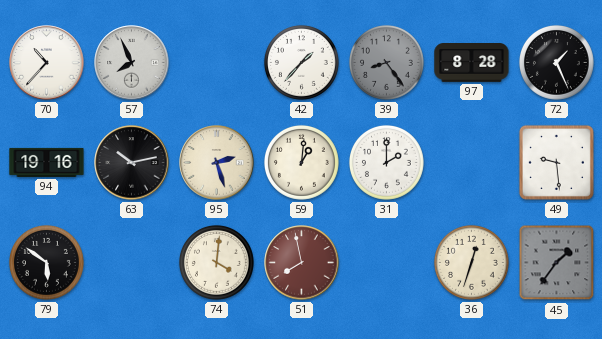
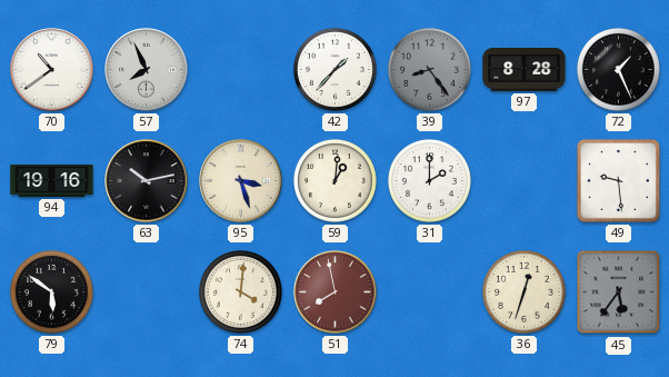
70: 10:37 -> 10:39 (52, 70)
95: 2:27 -> 3:27 (241, 181)
45: 1:36 -> 5:36 (619, 292)
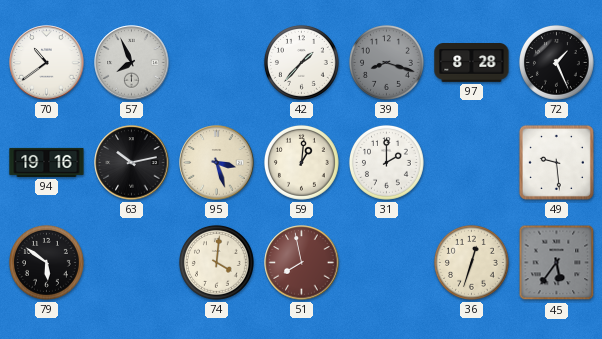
39: 8:24 -> 8:18 (387, 63)
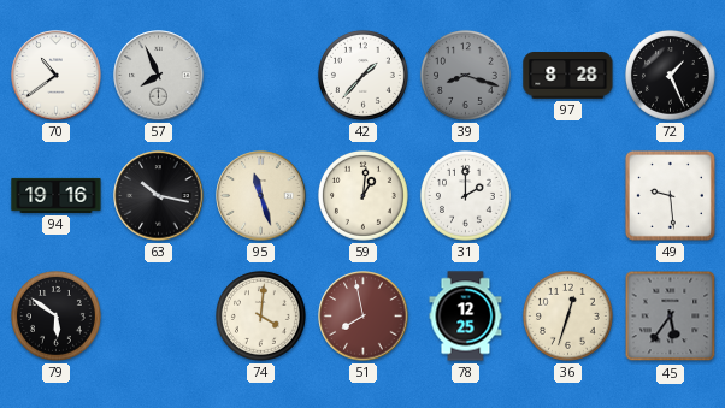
63: 10:13 -> 10:17 (159, 196)
95: 3:27 -> 11:27 (261, 196)
78: none -> 12:25 (466, 317)
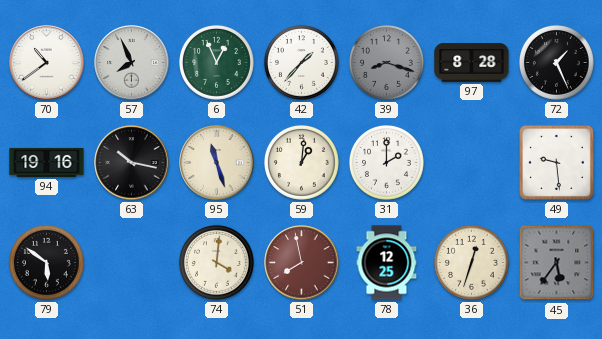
6: none -> 12:56 (217, 63)
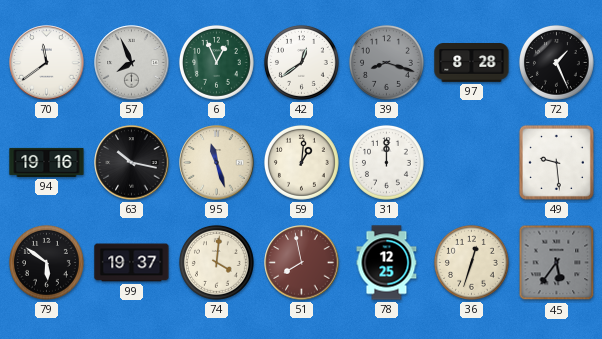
70: 10:39 -> 11:39 (47, 63)
42: 1:37 -> 12:39 (302, 63)
31: 2:00 -> 12:00 (387, 163)
99: none -> 19:37 (132, 263)
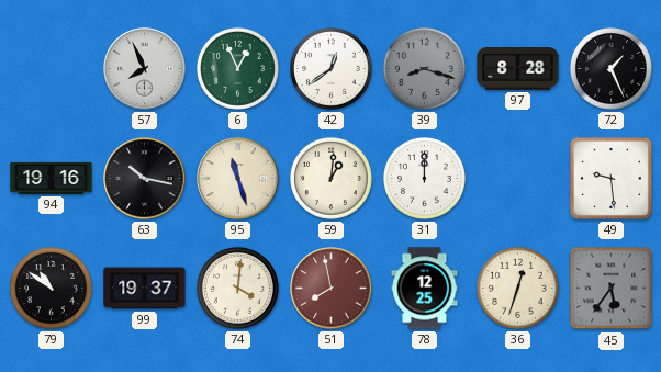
70: 11:39 -> none (47, 63)
79: 5:51 -> 10:51 (52, 289)
